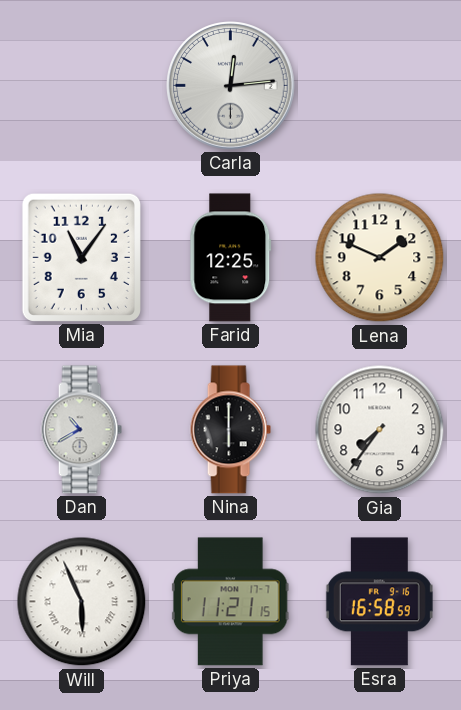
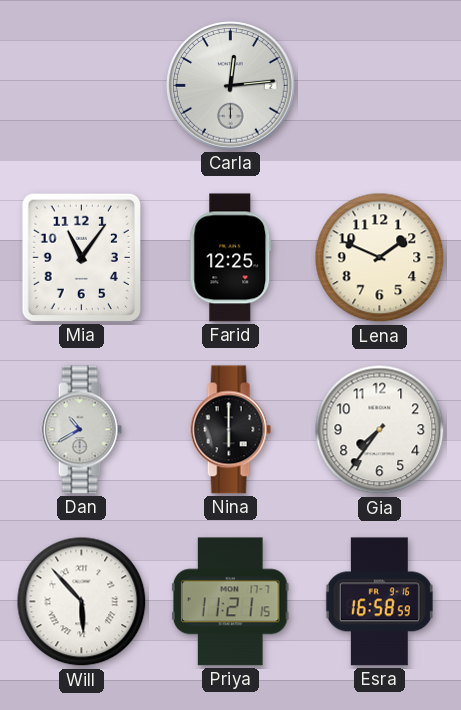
Will: 5:56 -> 5:53 (82, 602)
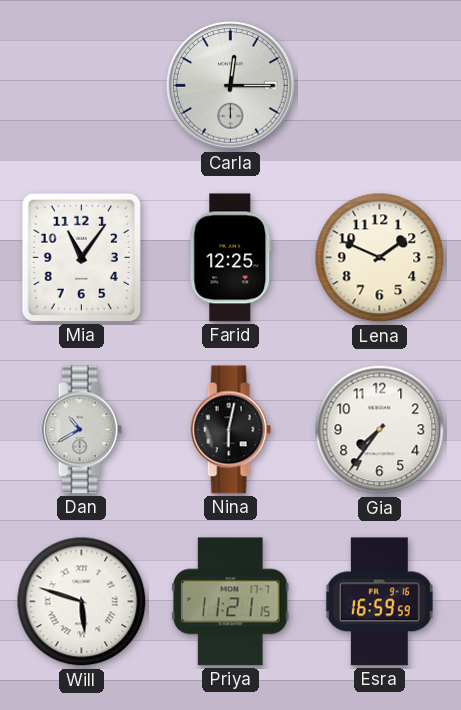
Carla: 12:14 -> 12:15 (231, 86)
Nina: 6:00 -> 6:02 (230, 430)
Will: 5:53 -> 5:48 (82, 602)
Esra: 16:58 -> 16:59 (379, 602)
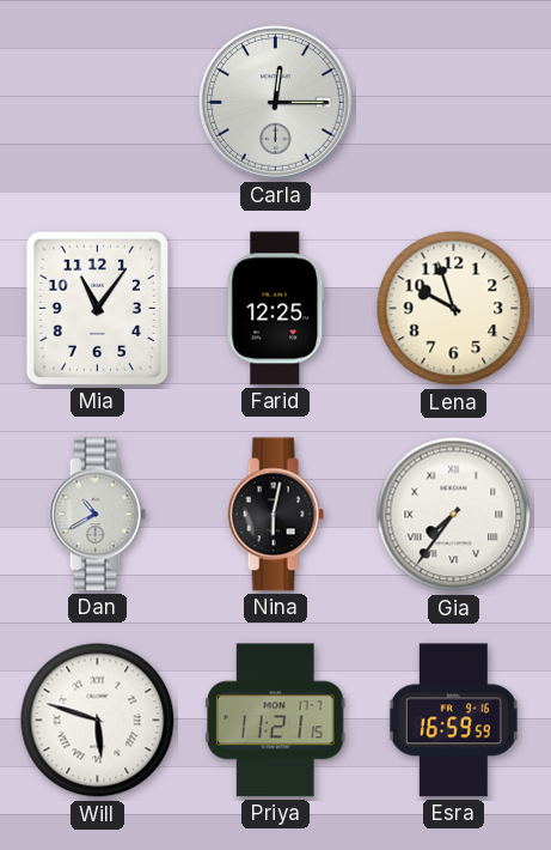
Lena: 1:49 -> 9:57 (454, 309)
Gia numerals: Arabic -> Roman (454, 515)
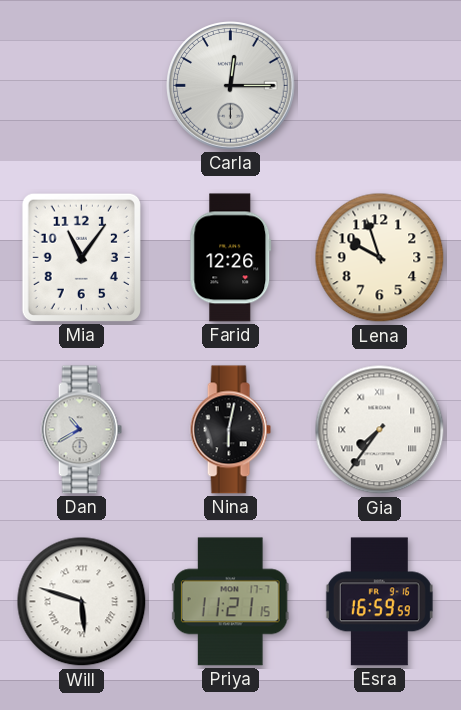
Farid: 12:25 -> 12:26 (231, 258)
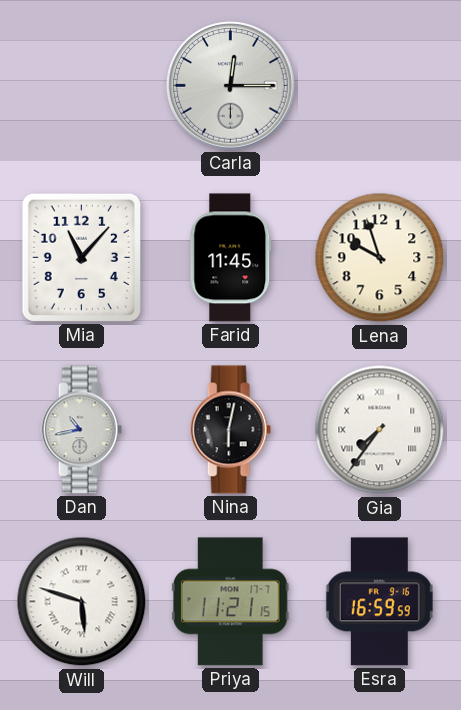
Mia: 11:06 -> 11:07 (81, 257)
Farid: 12:26 -> 11:45 (231, 258)
Dan: 10:40 -> 10:43 (81, 430)
